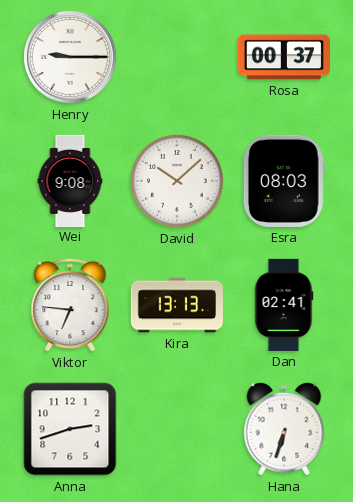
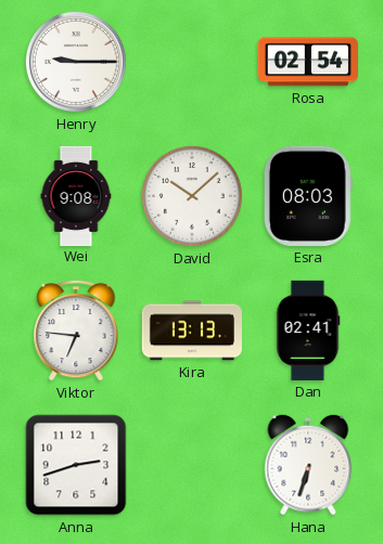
Rosa: 00:37 -> 02:54 (308, 62)
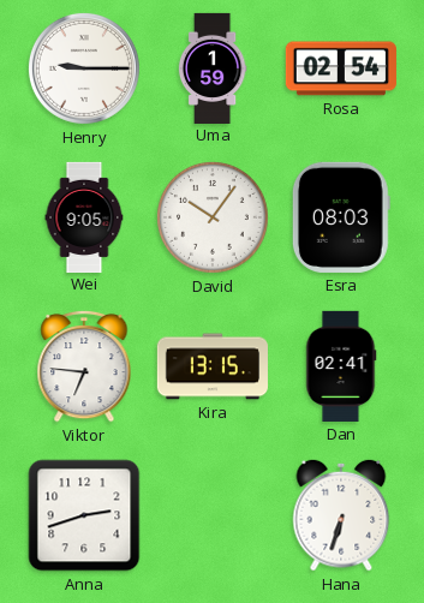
Uma: none -> 1:59 (213, 67)
Wei: 9:08 -> 9:05 (84, 216)
David: 10:08 -> 10:06 (213, 217)
Kira: 13:13 -> 13:15 (213, 366)
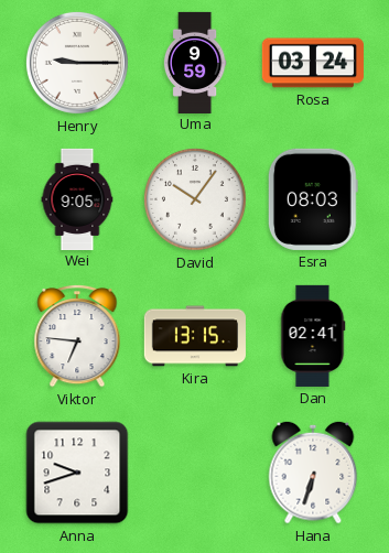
Uma: 1:59 -> 9:59 (195, 62)
Rosa: 02:54 -> 03:24 (313, 63)
Anna: 2:42 -> 9:42 (77, 473)
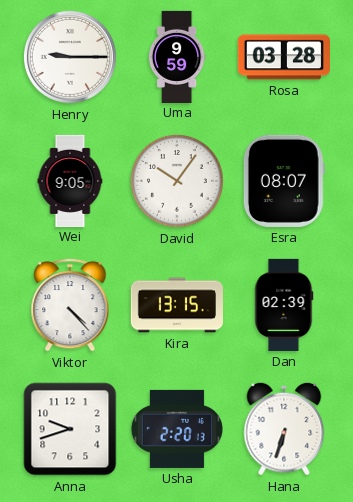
Rosa: 03:24 -> 03:28 (284, 57)
Esra: 08:03 -> 08:07 (284, 181)
Viktor: 6:46 -> 4:23 (70, 305)
Dan: 02:41 -> 02:39 (284, 305)
Usha: none -> 2:20 (177, 429)
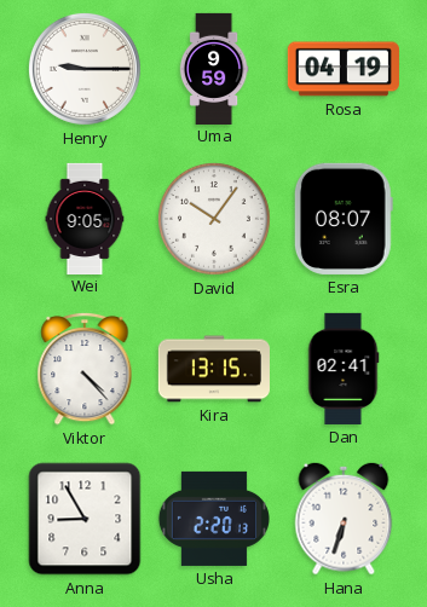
Rosa: 03:28 -> 04:19 (344, 69)
Dan: 02:39 -> 02:41 (344, 369)
Anna: 9:42 -> 8:55 (85, 519)
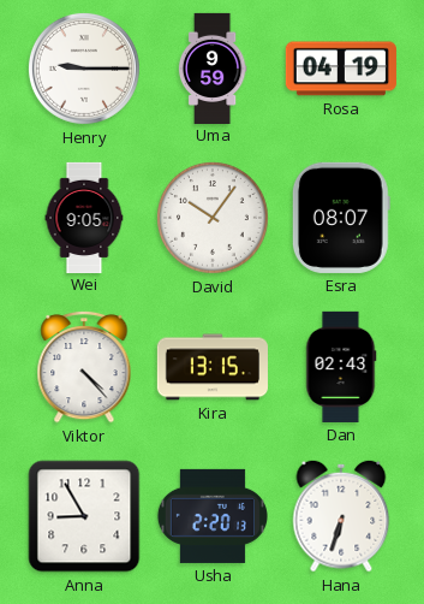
Dan: 02:41 -> 02:43 (341, 367)
